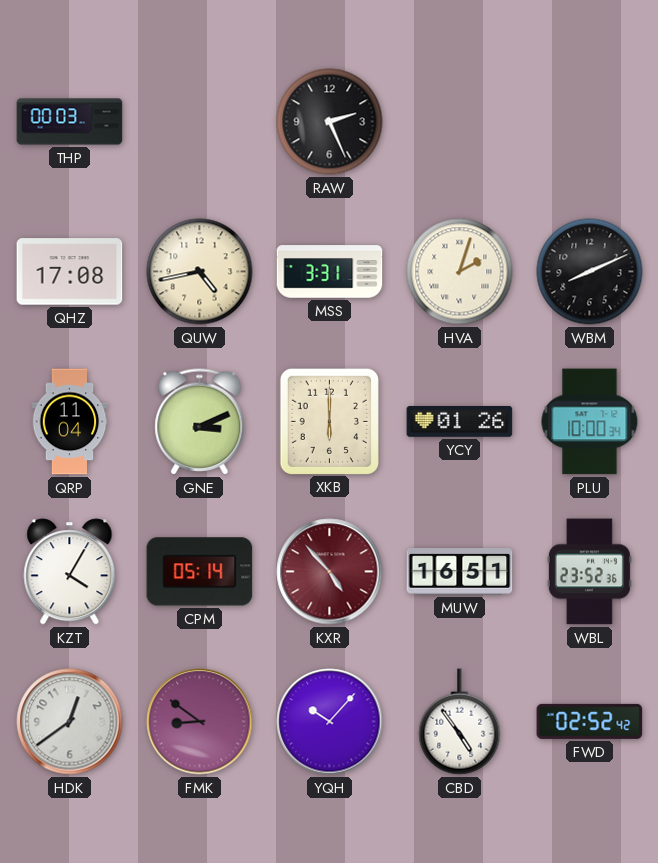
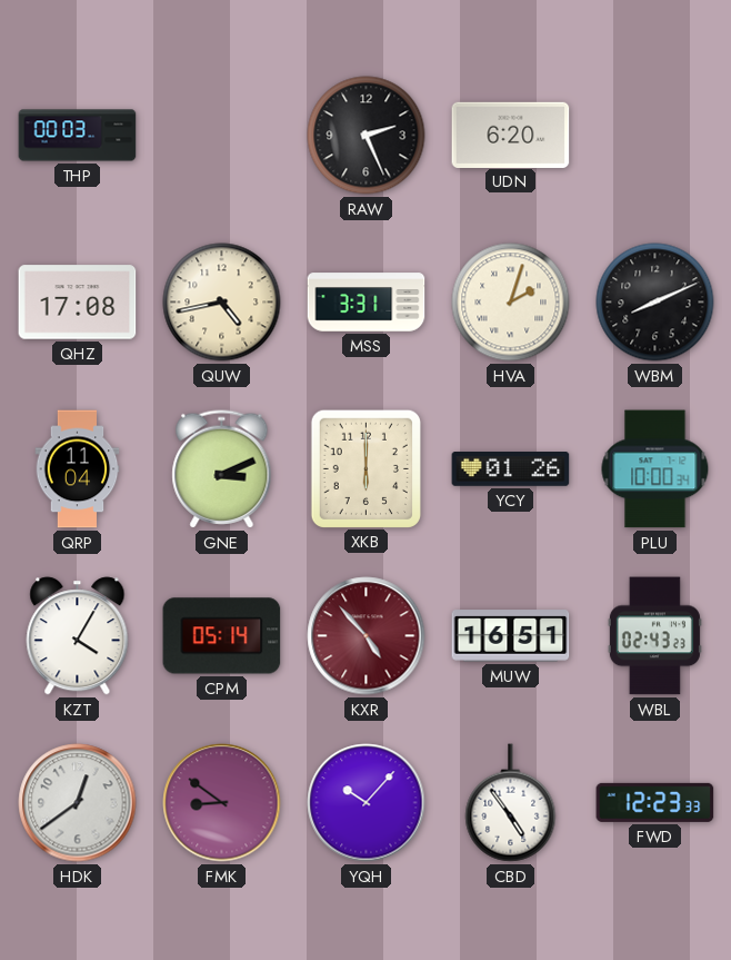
UDN: none -> 6:20 (511, 135)
WBL: 23:52 -> 02:43 (654, 636)
FWD: 02:52 -> 12:23 (655, 802)
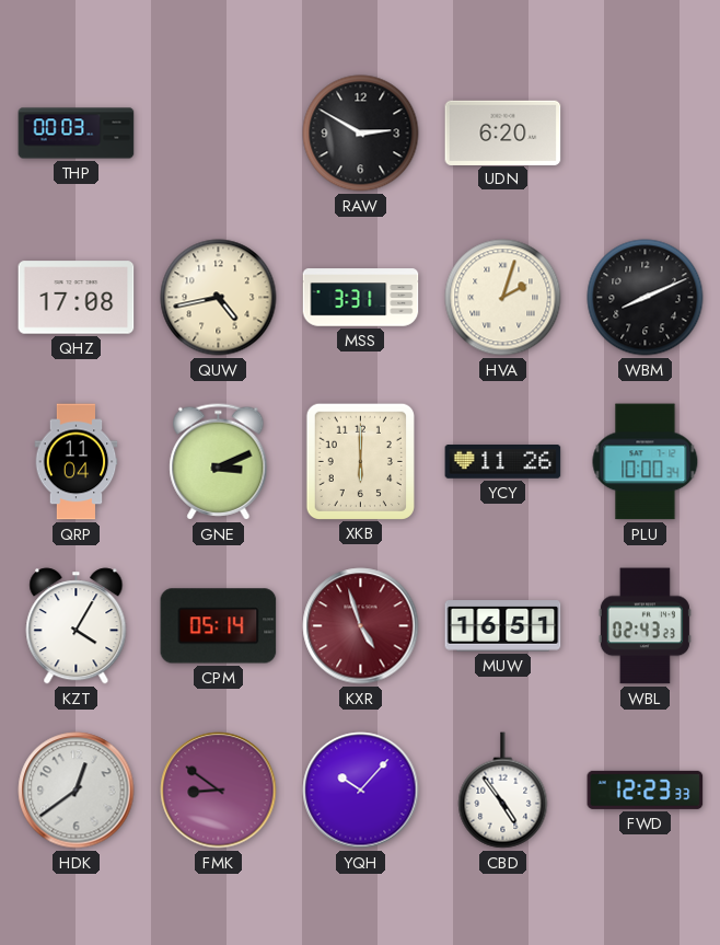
RAW: 2:26 -> 2:50 (361, 134)
YCY: 01:26 -> 11:26 (503, 462)
KXR: 4:53 -> 4:57 (361, 626)
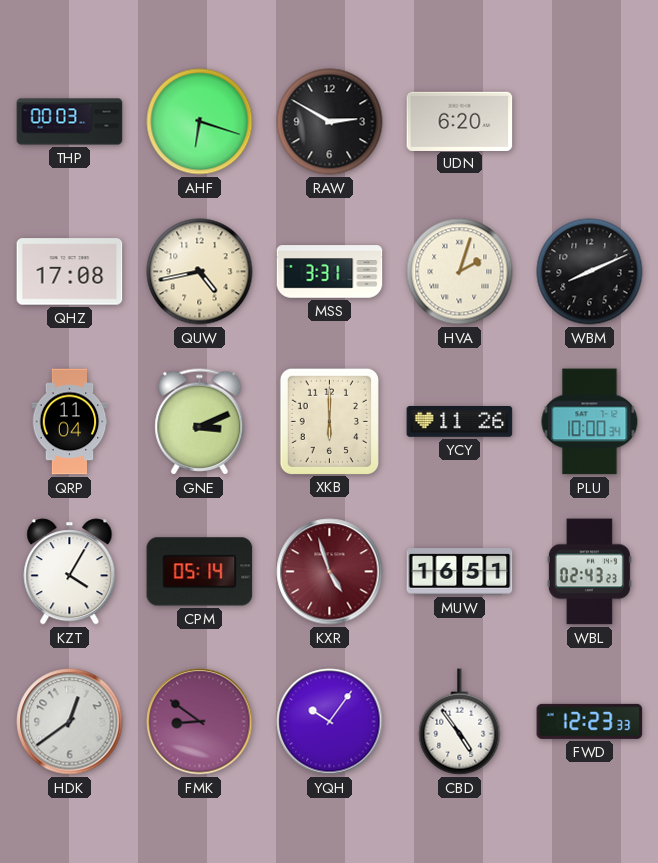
AHF: none -> 6:18 (200, 122)
YQH: 10:07 -> 10:06 (330, 722)
